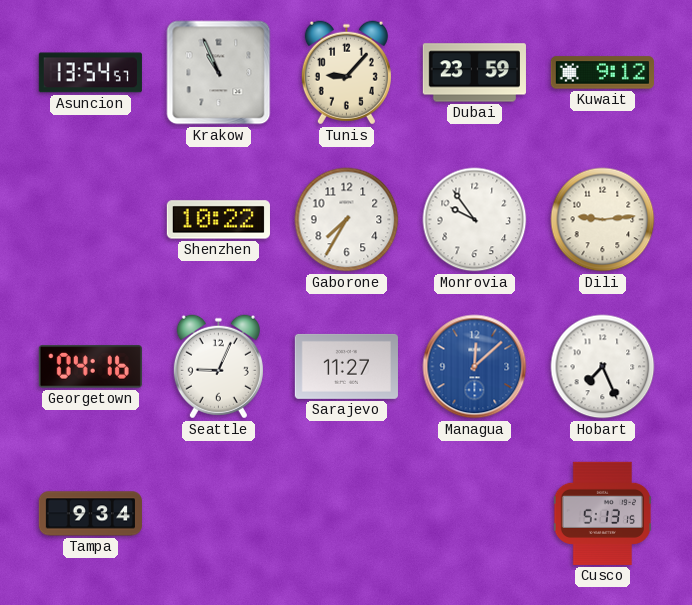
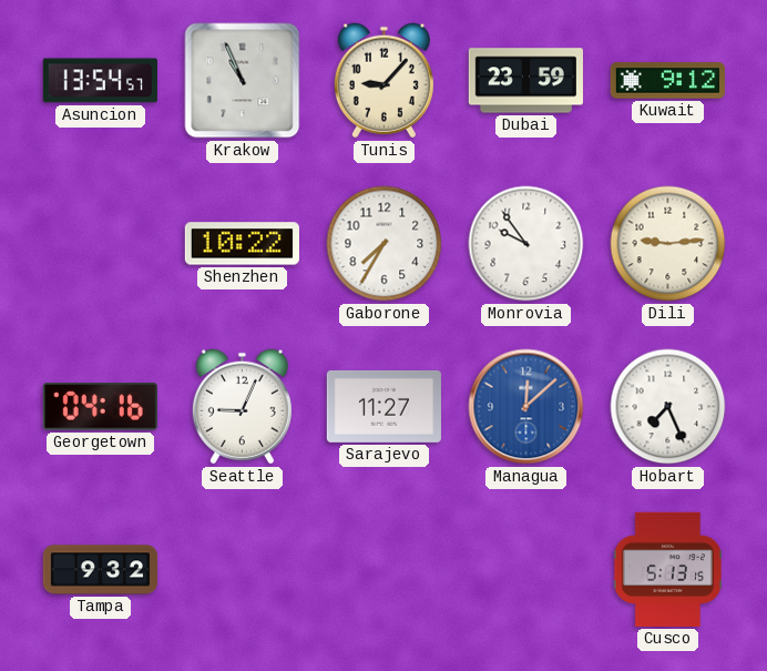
Tampa: 9:34 -> 9:32 (100, 570)
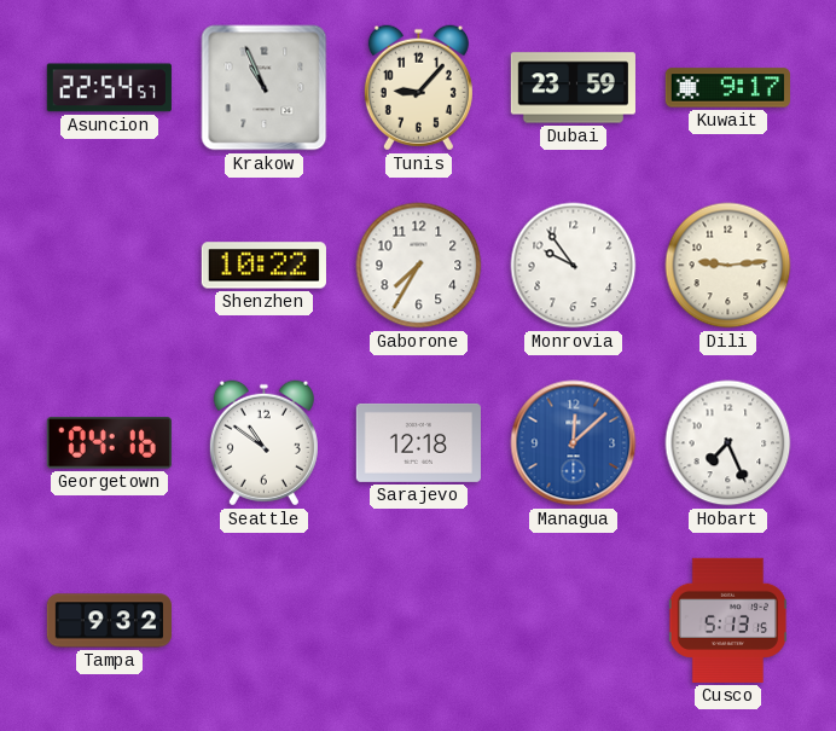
Asuncion: 13:54 -> 22:54 (109, 88)
Kuwait: 9:12 -> 9:17 (727, 88)
Seattle: 9:04 -> 10:51 (263, 443)
Sarajevo: 11:27 -> 12:18 (418, 442)
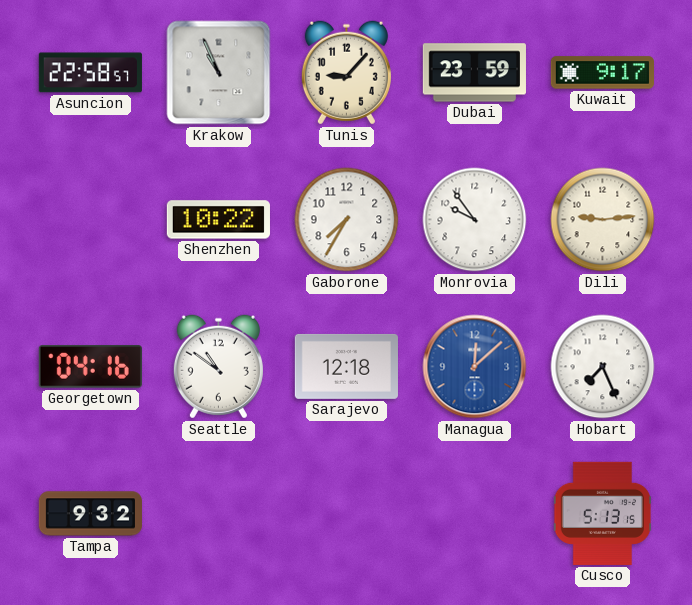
Asuncion: 22:54 -> 22:58 (90, 73)
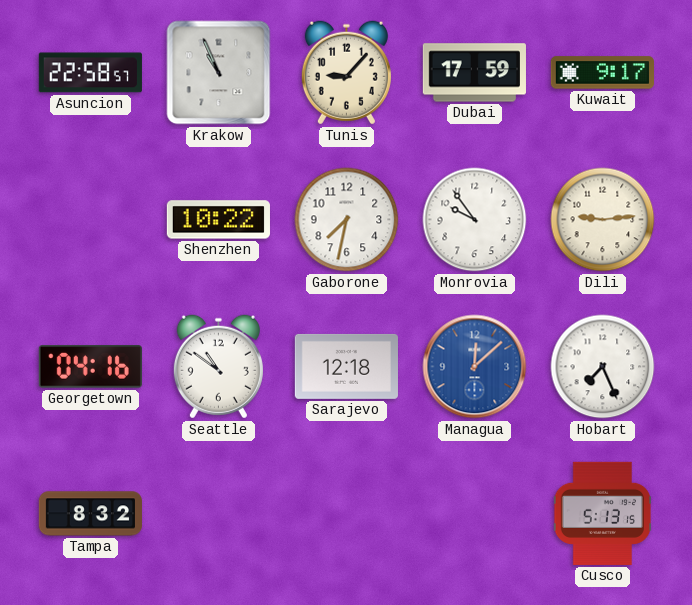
Dubai: 23:59 -> 17:59 (474, 73)
Gaborone: 7:35 -> 7:32 (347, 220)
Tampa: 9:32 -> 8:32 (90, 514)
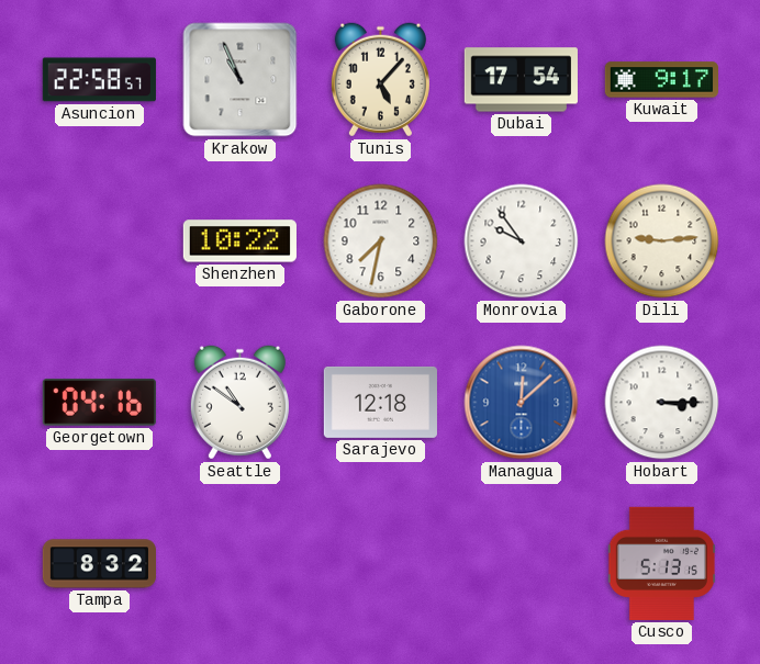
Tunis: 9:07 -> 5:07 (380, 80)
Dubai: 17:59 -> 17:54 (521, 80)
Hobart: 7:26 -> 3:15 (662, 403)
